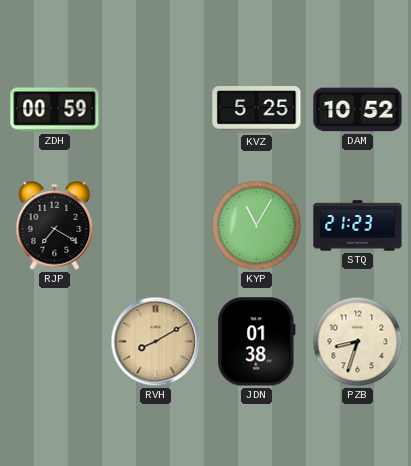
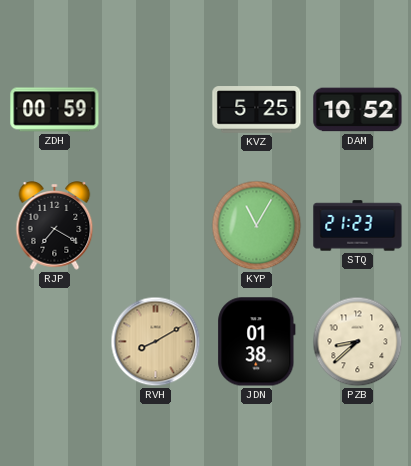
PZB: 8:33 -> 8:38 (358, 342)
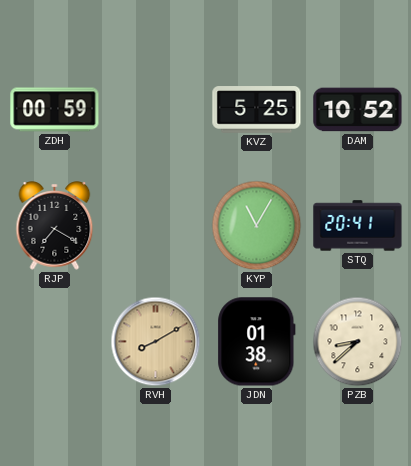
STQ: 21:23 -> 20:41 (358, 226)
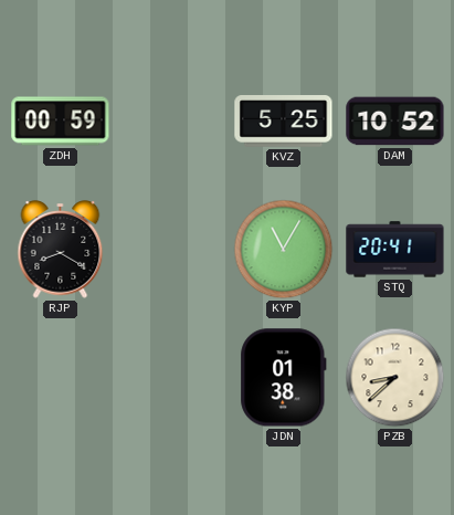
RJP: 7:20 -> 8:20 (61, 250)
RVH: 8:10 -> none (156, 342)
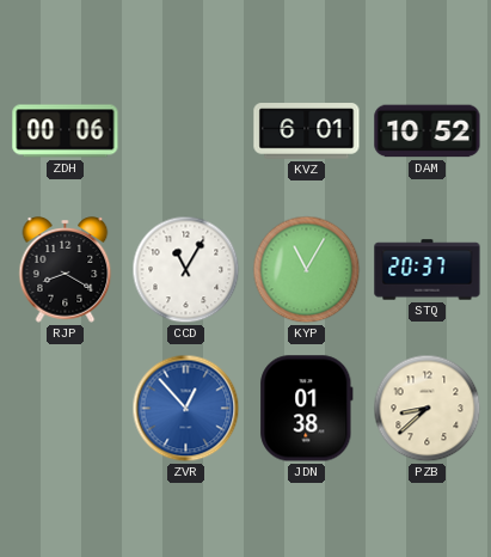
ZDH: 00:59 -> 00:06 (66, 131)
KVZ: 5:25 -> 6:01 (307, 131)
CCD: none -> 11:05 (186, 270)
STQ: 20:41 -> 20:37 (428, 270)
ZVR: none -> 12:53 (186, 409)
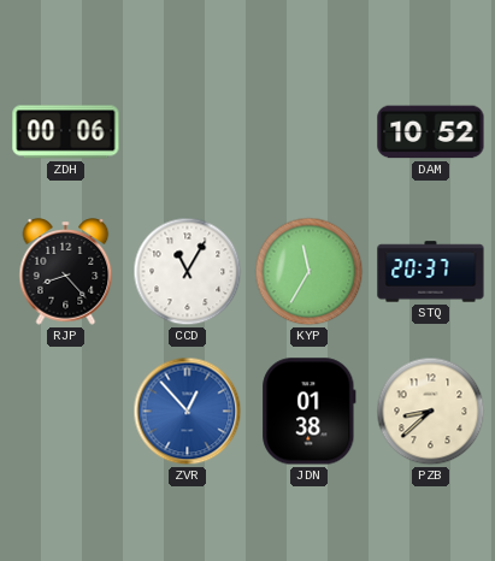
KVZ: 6:01 -> none (307, 131)
RJP: 8:20 -> 8:23 (66, 272)
KYP: 11:05 -> 11:35 (310, 272)
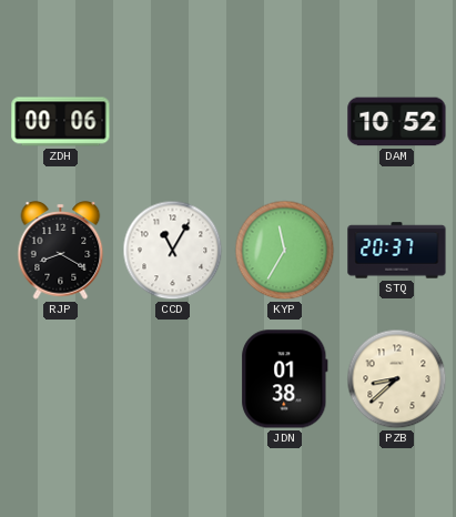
RJP: 8:23 -> 8:20 (61, 251)
ZVR: 12:53 -> none (188, 412)
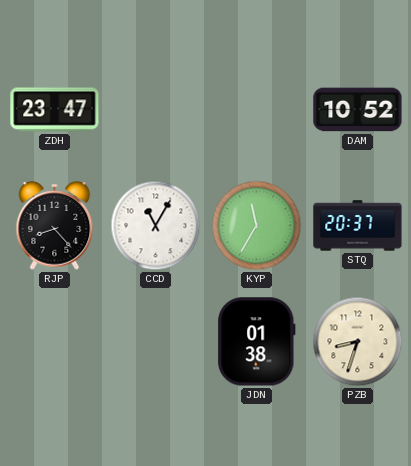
ZDH: 00:06 -> 23:47 (55, 110)
RJP: 8:20 -> 8:23 (55, 226)
PZB: 8:38 -> 8:33 (358, 342)
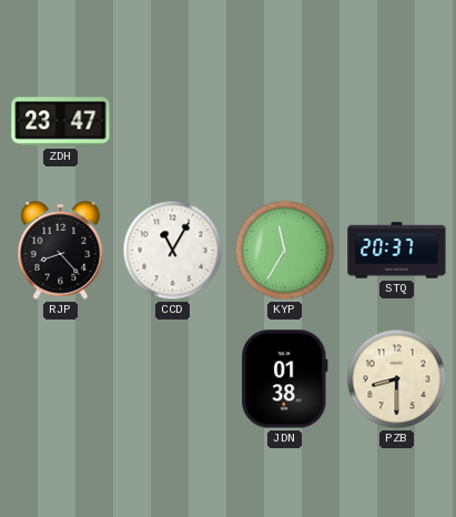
DAM: 10:52 -> none (358, 110)
PZB: 8:33 -> 8:30 (397, 379)
